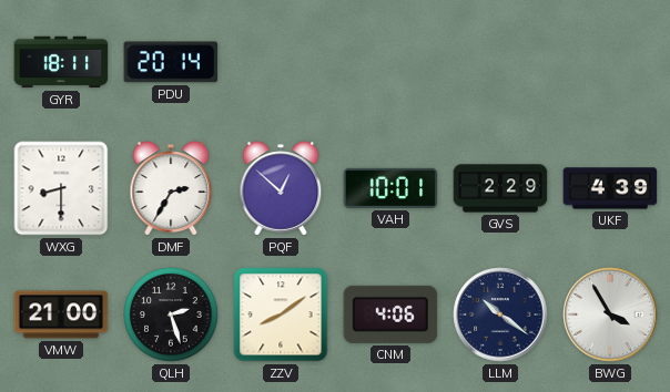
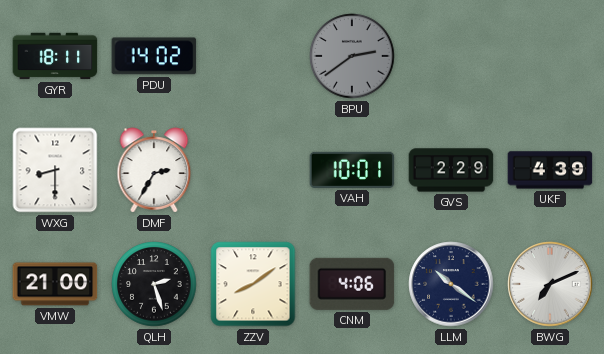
PDU: 20:14 -> 14:02 (154, 56)
BPU: none -> 2:39 (352, 56)
PQF: 12:52 -> none (281, 188)
BWG: 3:55 -> 7:11 (550, 284)
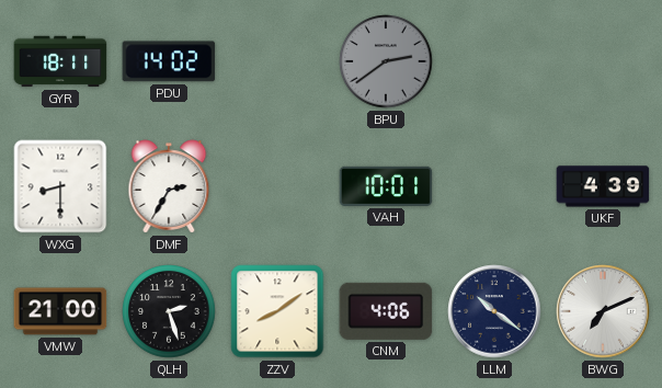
GVS: 2:29 -> none (451, 170)
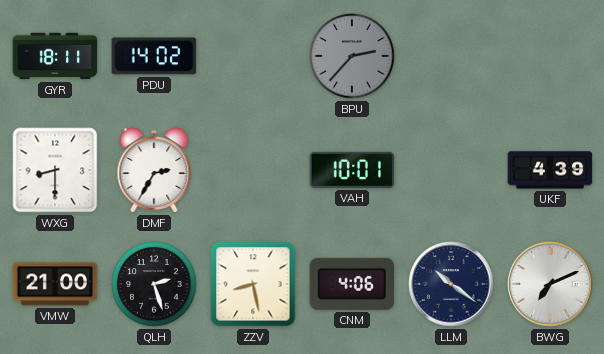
BPU: 2:39 -> 2:37 (352, 56)
ZZV: 8:09 -> 8:28 (253, 284)
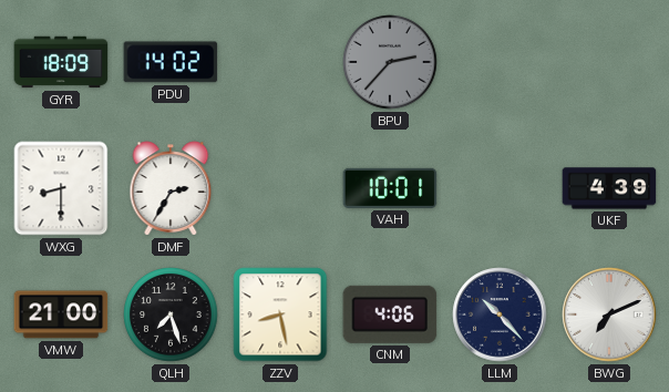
GYR: 18:11 -> 18:09 (61, 62)
QLH: 2:27 -> 7:27 (171, 314)
LLM: 10:21 -> 10:23 (500, 314)
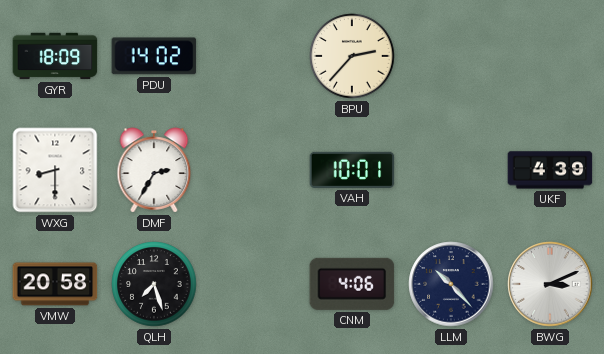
BPU dial: grey -> cream (352, 56)
VMW: 21:00 -> 20:58 (55, 284)
ZZV: 8:28 -> none (280, 314)
BWG: 7:11 -> 3:11 (550, 284)
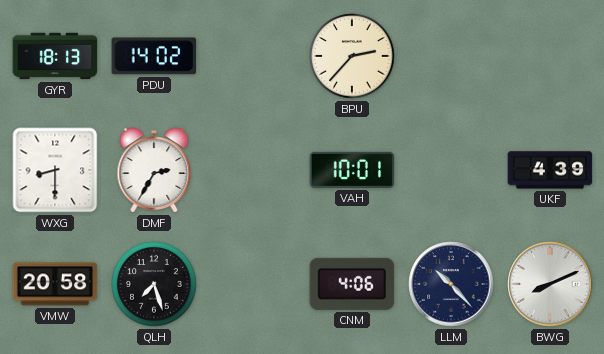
GYR: 18:09 -> 18:13 (55, 56)
BWG: 3:11 -> 8:11 (550, 284)
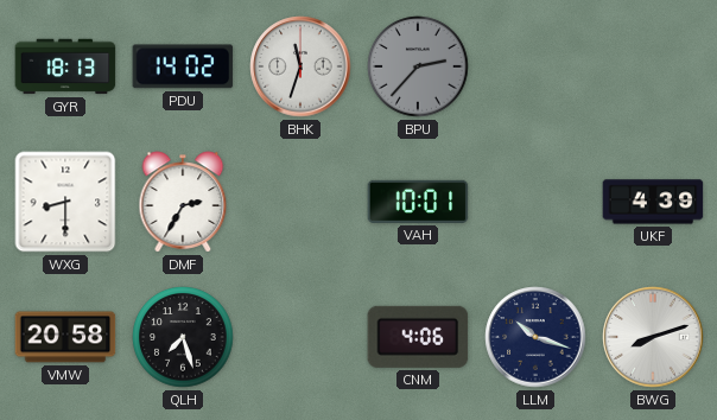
BHK: none -> 11:33 (300, 66)
BPU dial: cream -> grey (418, 66)
LLM: 10:23 -> 10:18 (535, 337)
BWG: 8:11 -> 8:12 (653, 337)
